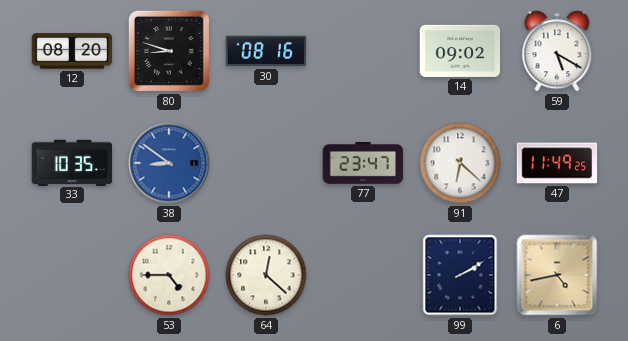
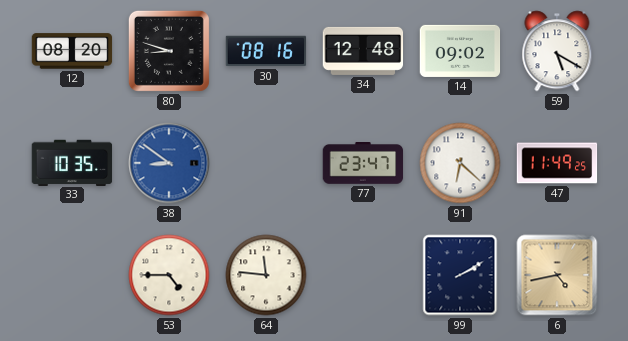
34: none -> 12:48 (363, 51)
64: 12:22 -> 11:46 (266, 275)
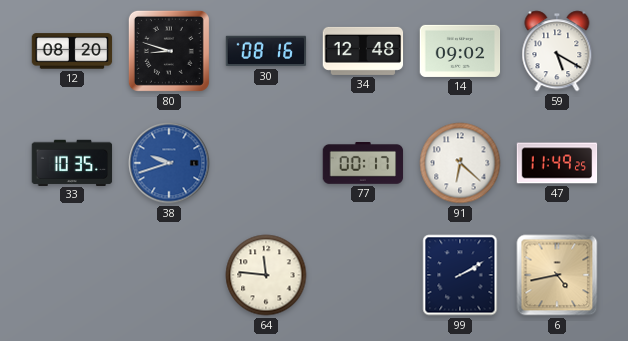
38: 8:51 -> 9:42 (169, 163)
77: 23:47 -> 00:17 (363, 164)
53: 4:45 -> none (169, 275)
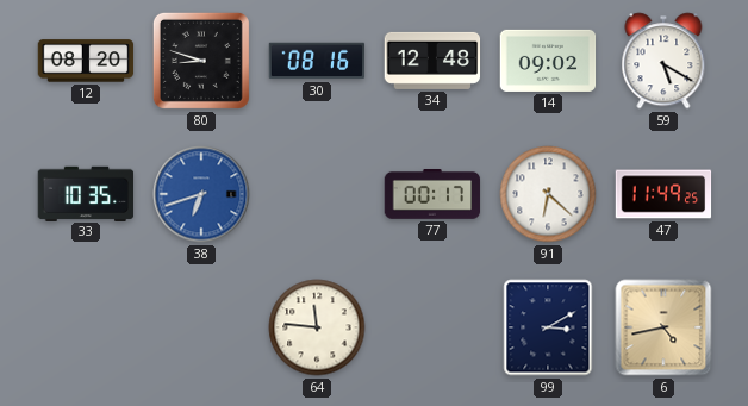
38: 9:42 -> 6:42 (201, 194)
99: 2:10 -> 3:10 (548, 327)
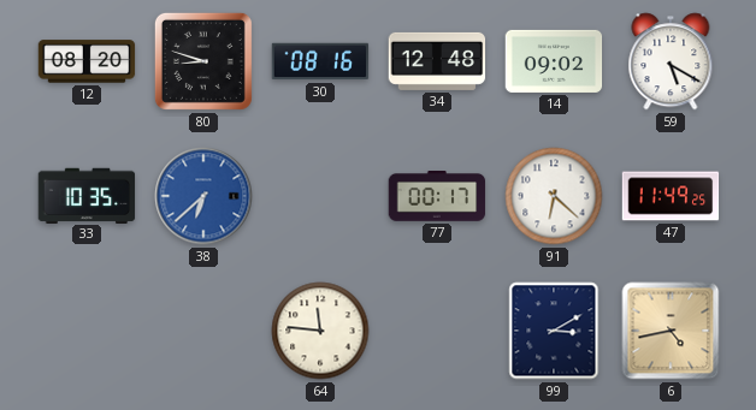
38: 6:42 -> 6:38 (203, 196)
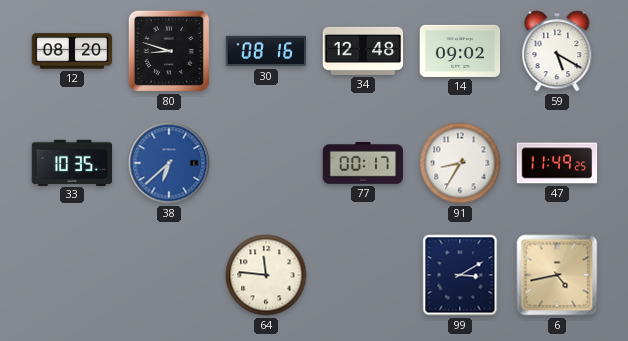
91: 6:22 -> 8:35 (460, 163)
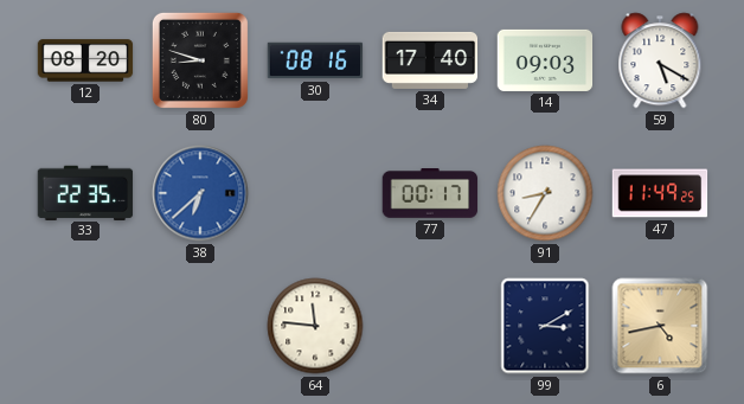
34: 12:48 -> 17:40 (430, 60)
14: 09:02 -> 09:03 (545, 60)
33: 10:35 -> 22:35 (85, 192)
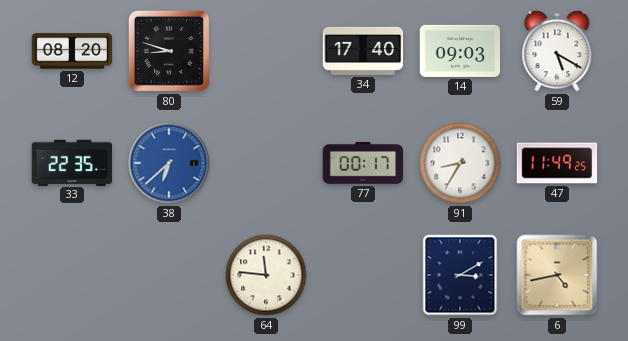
30: 08:16 -> none (315, 60)
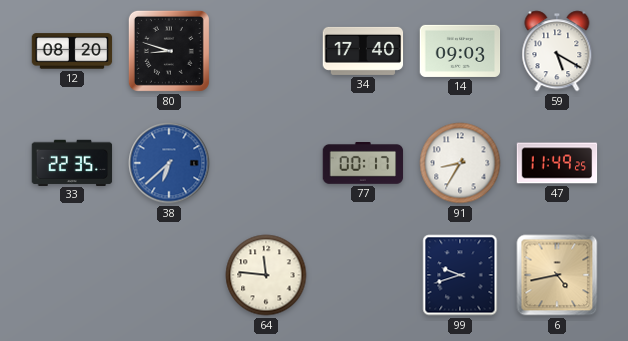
99: 3:10 -> 9:42 (460, 275)
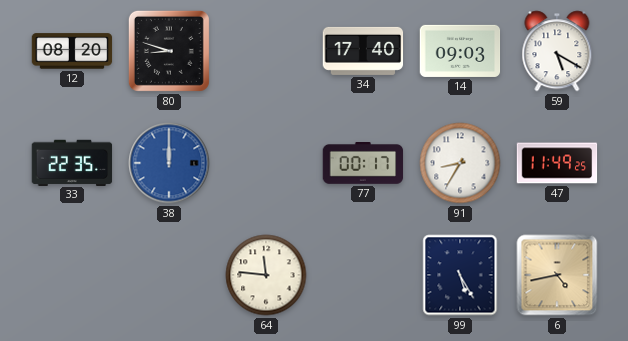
38: 6:38 -> 12:00 (169, 163)
99: 9:42 -> 5:25 (460, 275)
